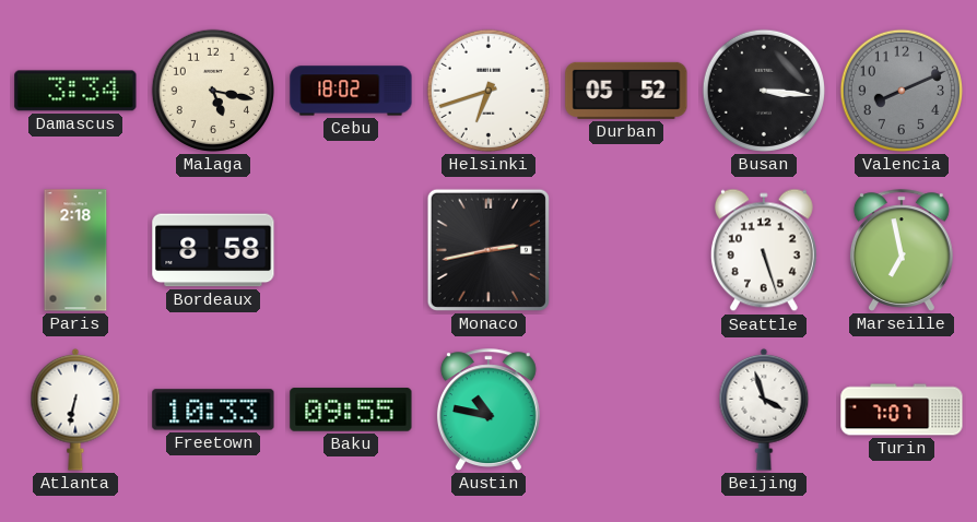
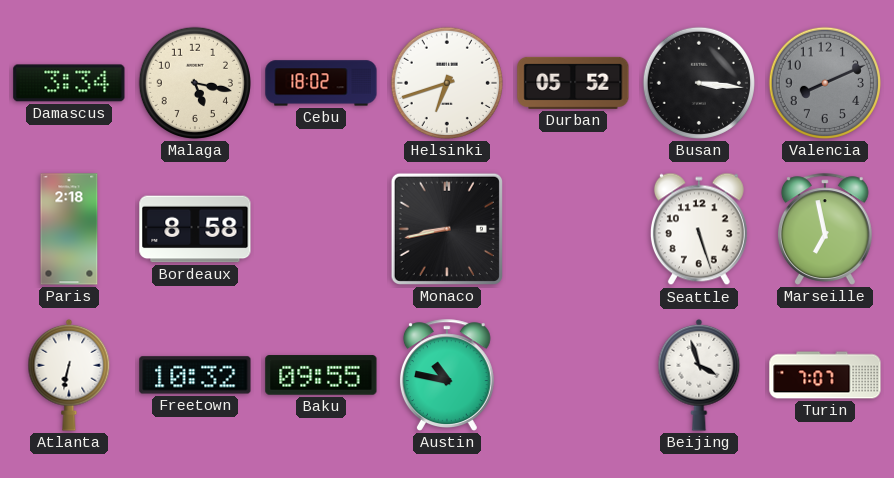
Monaco: 2:43 -> 8:43 (447, 229)
Freetown: 10:33 -> 10:32 (195, 375)
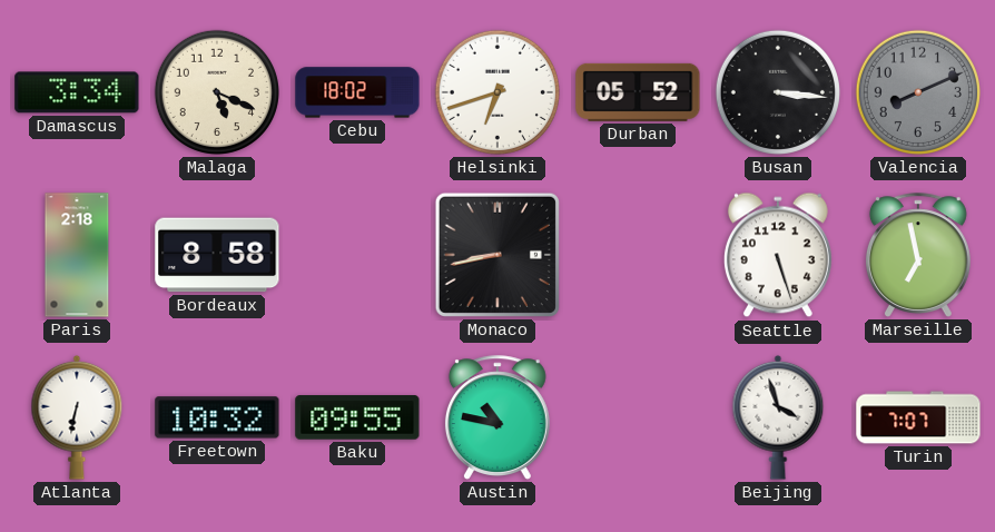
Malaga: 5:17 -> 5:19 (217, 92)
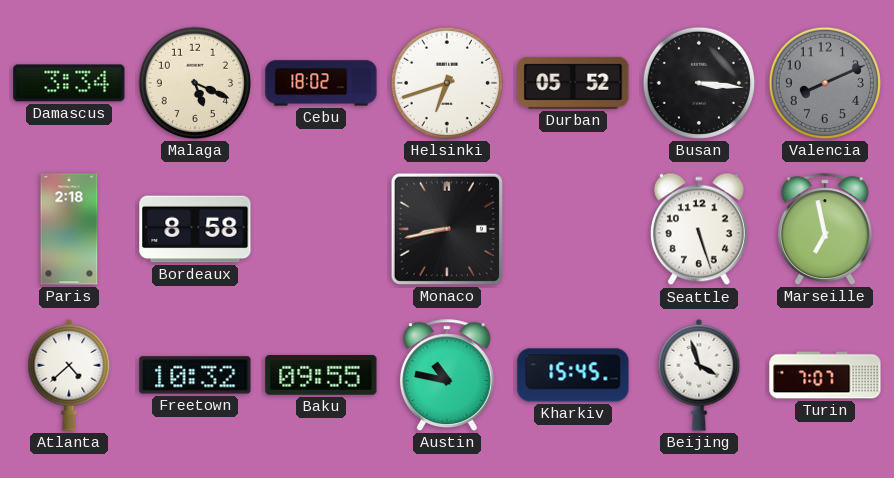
Atlanta: 6:32 -> 4:38 (69, 375)
Kharkiv: none -> 15:45 (573, 375)
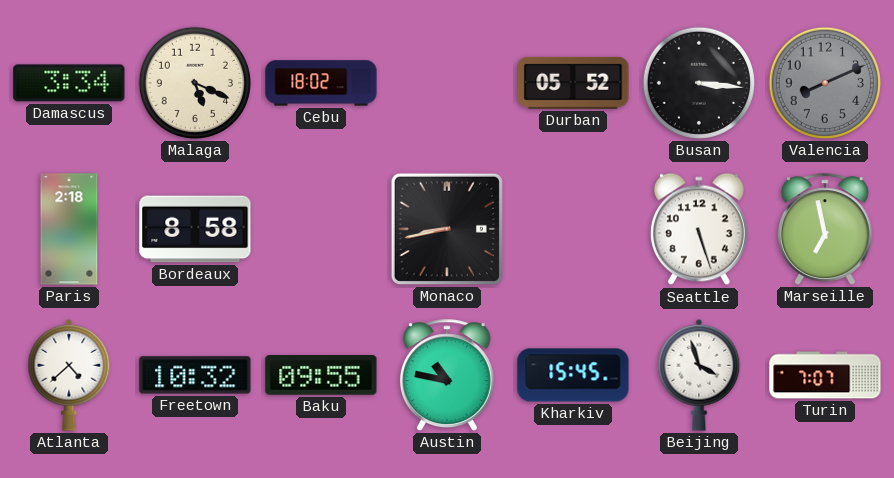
Helsinki: 6:42 -> none (447, 83)
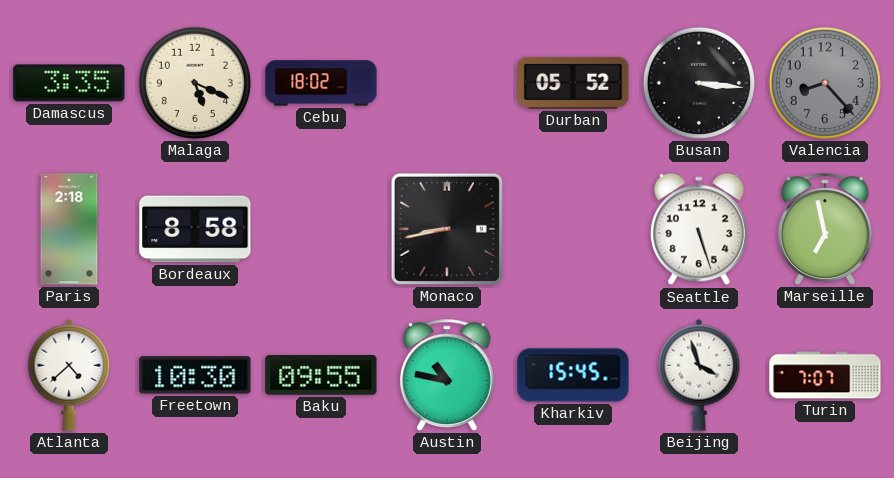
Damascus: 3:34 -> 3:35 (69, 83)
Valencia: 8:11 -> 8:23 (825, 83)
Freetown: 10:32 -> 10:30 (195, 375)
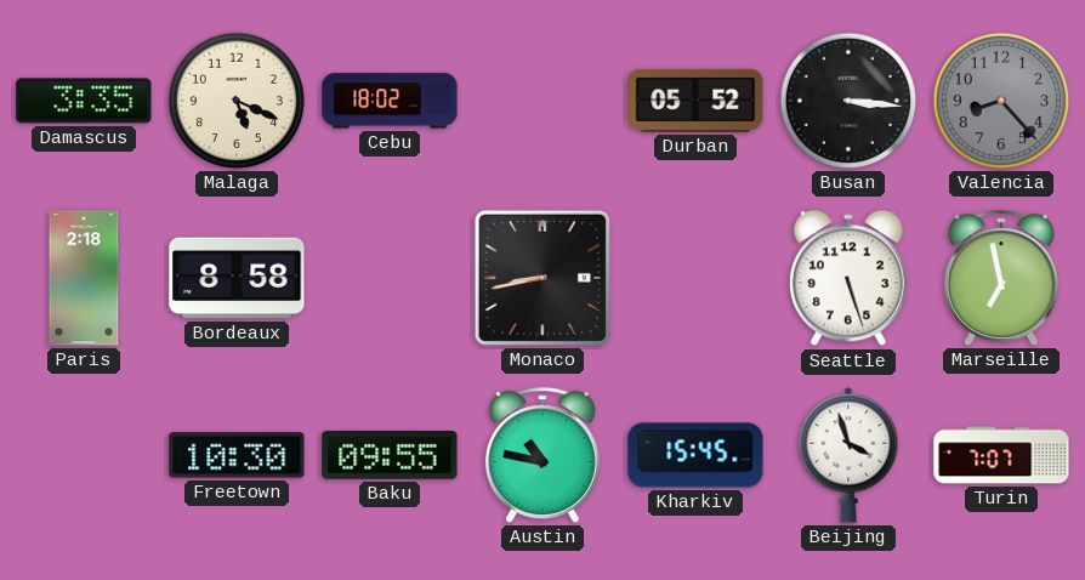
Atlanta: 4:38 -> none (69, 375)
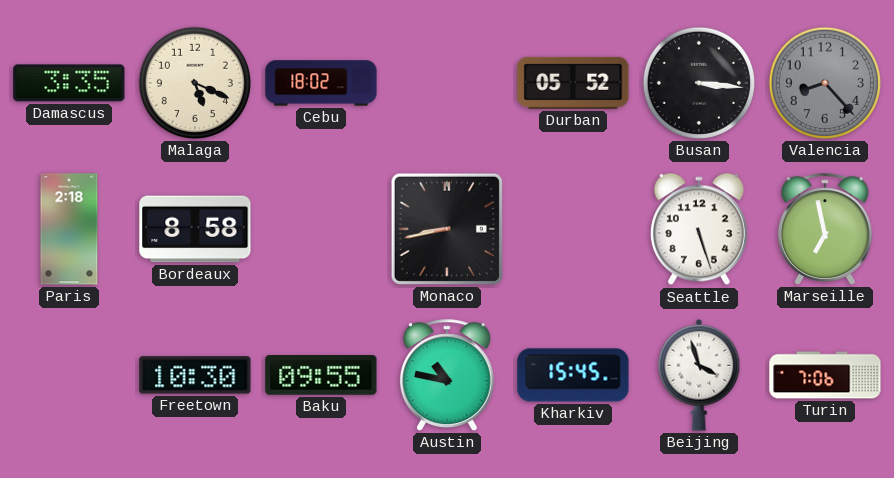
Turin: 7:07 -> 7:06 (825, 375)
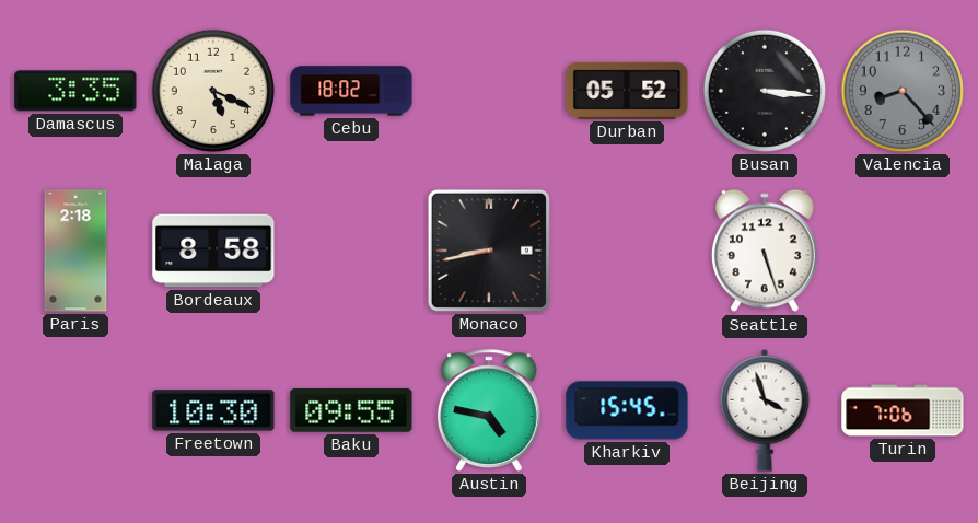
Marseille: 6:58 -> none (825, 229)
Austin: 10:47 -> 4:47 (489, 410)
